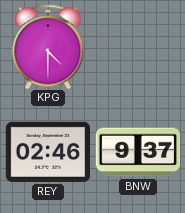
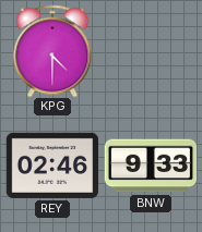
BNW: 9:37 -> 9:33 (151, 166)
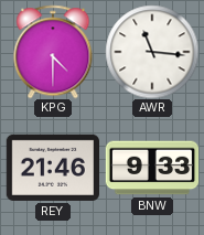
AWR: none -> 11:16 (152, 52)
REY: 02:46 -> 21:46 (52, 168)
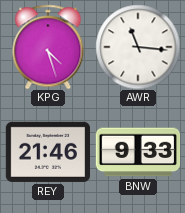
KPG: 4:30 -> 4:27 (48, 47)
